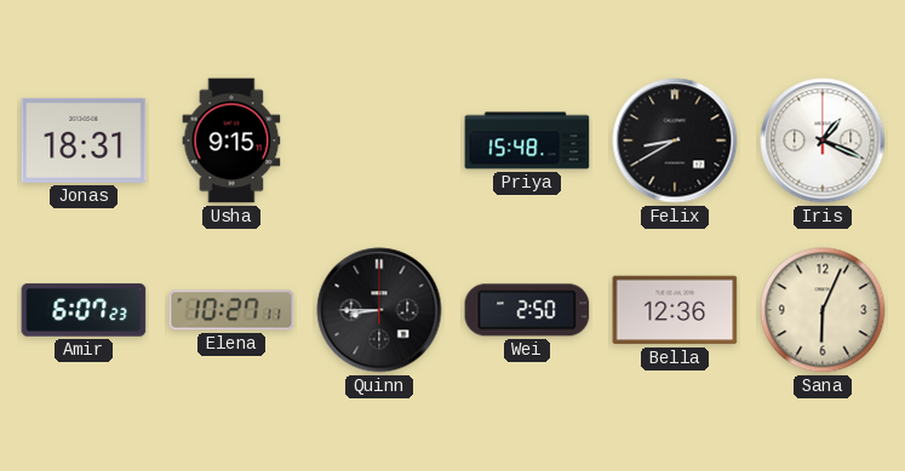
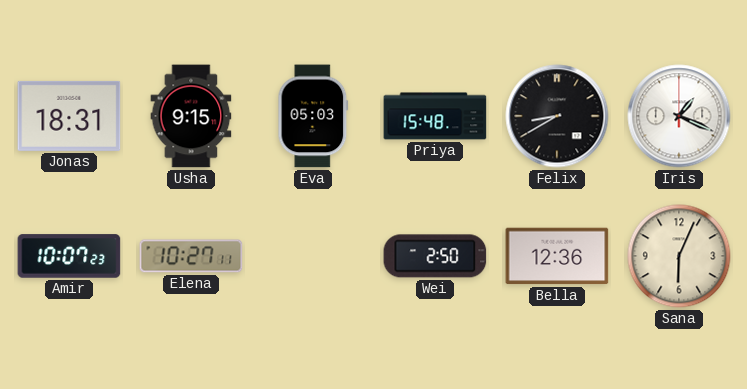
Eva: none -> 05:03 (313, 116)
Amir: 6:07 -> 10:07 (69, 256)
Quinn: 8:45 -> none (379, 310)
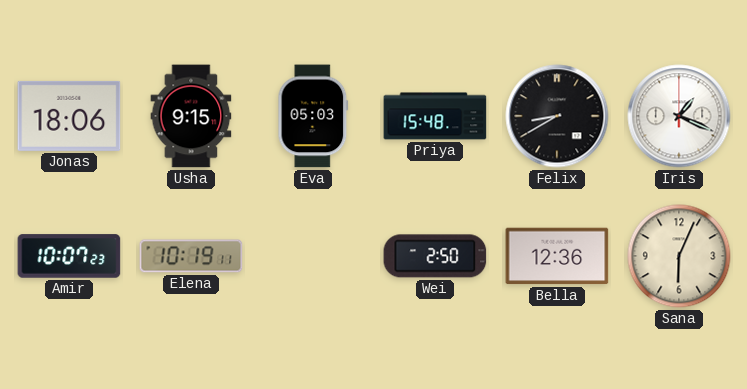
Jonas: 18:31 -> 18:06 (69, 116)
Elena: 10:27 -> 10:19 (191, 256)
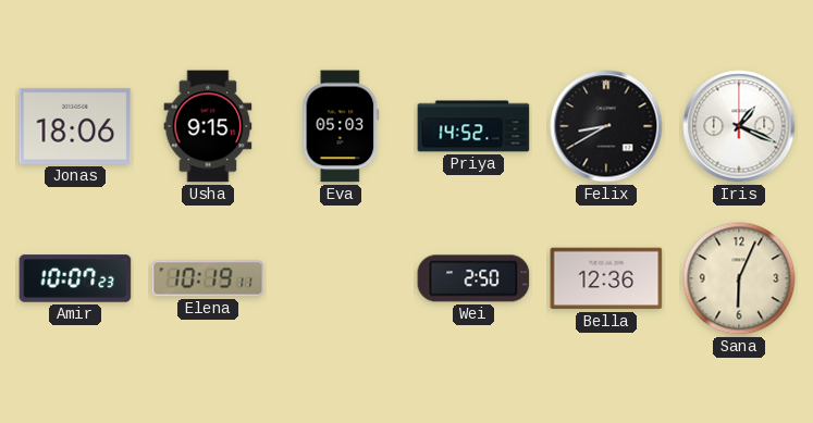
Priya: 15:48 -> 14:52 (473, 126)
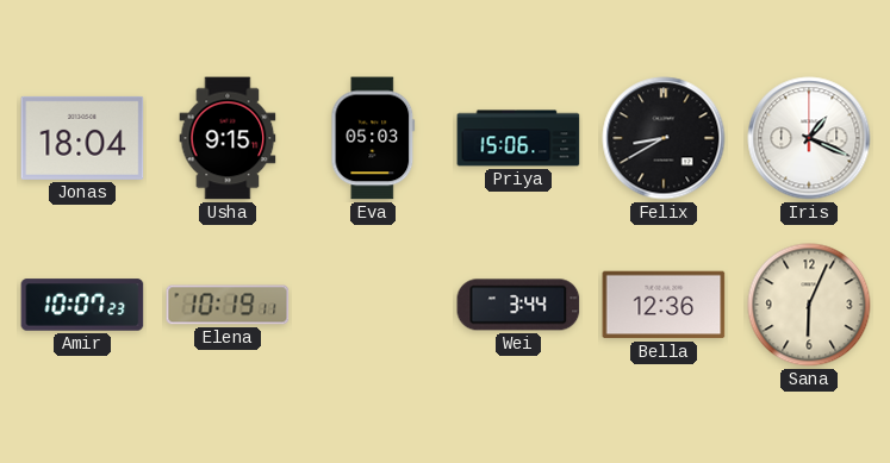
Jonas: 18:06 -> 18:04 (82, 138)
Priya: 14:52 -> 15:06 (518, 138)
Wei: 2:50 -> 3:44 (518, 305)
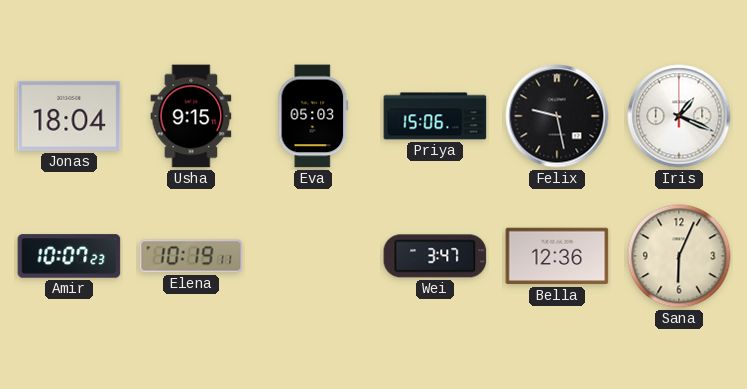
Felix: 8:40 -> 9:28 (557, 116)
Wei: 3:44 -> 3:47 (435, 256)
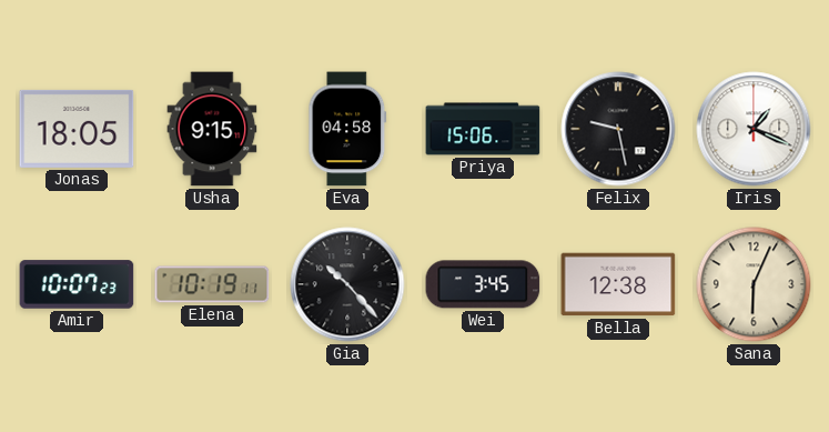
Jonas: 18:04 -> 18:05 (77, 129)
Eva: 05:03 -> 04:58 (347, 129)
Gia: none -> 10:23 (347, 284)
Wei: 3:47 -> 3:45 (483, 284)
Bella: 12:36 -> 12:38 (618, 284)
